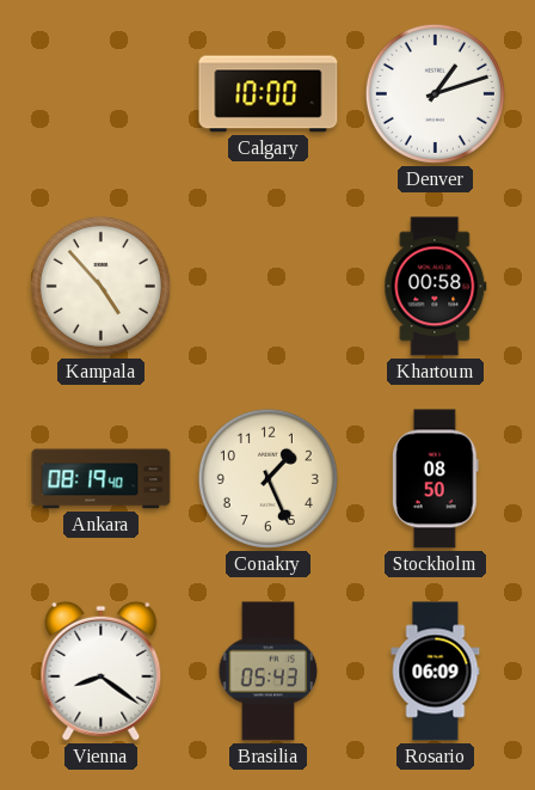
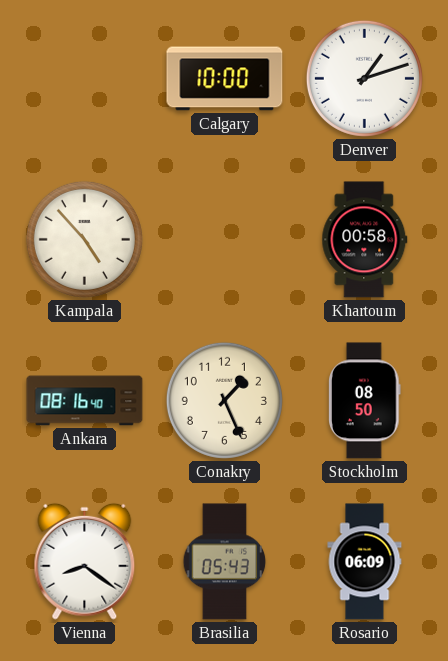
Ankara: 08:19 -> 08:16 (85, 401)
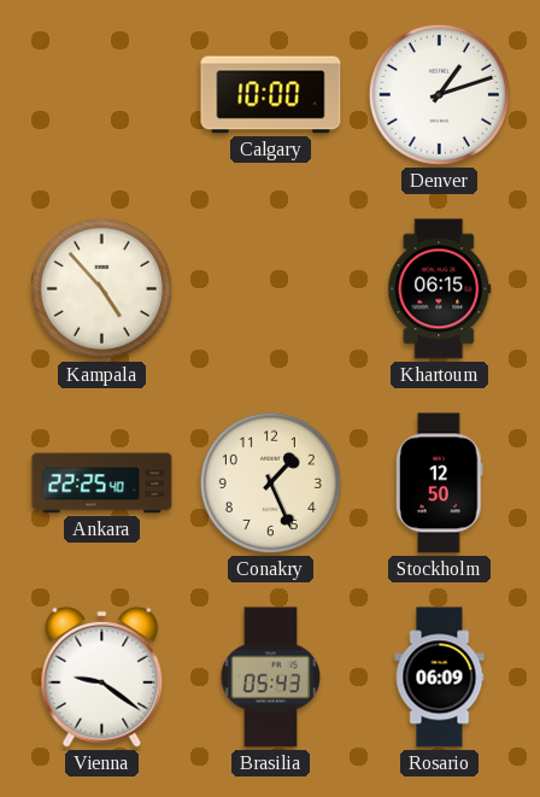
Khartoum: 00:58 -> 06:15 (440, 289)
Ankara: 08:16 -> 22:25 (102, 484)
Stockholm: 08:50 -> 12:50 (440, 484)
Vienna: 8:21 -> 9:21 (102, 676)
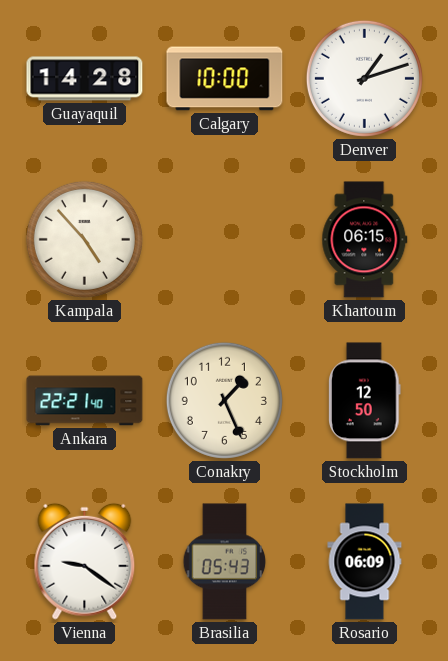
Guayaquil: none -> 14:28 (85, 79)
Ankara: 22:25 -> 22:21 (85, 401)
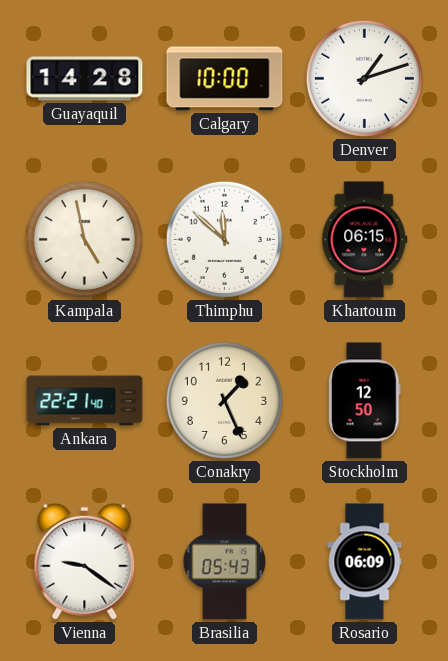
Kampala: 4:53 -> 4:58 (84, 239)
Thimphu: none -> 11:52 (224, 239)
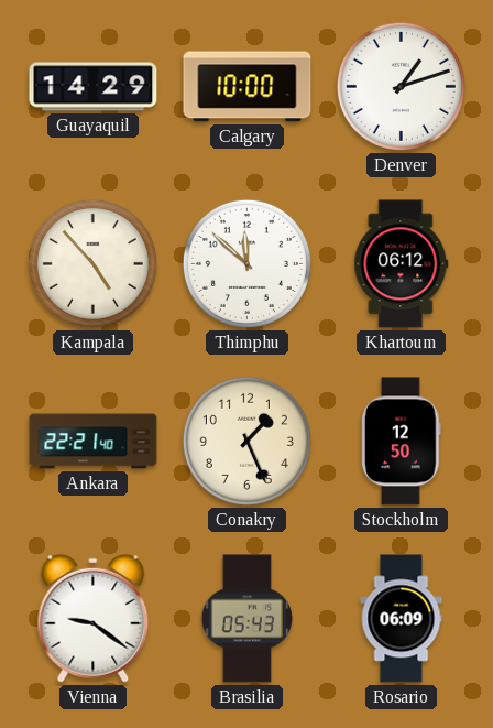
Guayaquil: 14:28 -> 14:29 (94, 87)
Kampala: 4:58 -> 4:53 (92, 263)
Khartoum: 06:15 -> 06:12 (402, 264)
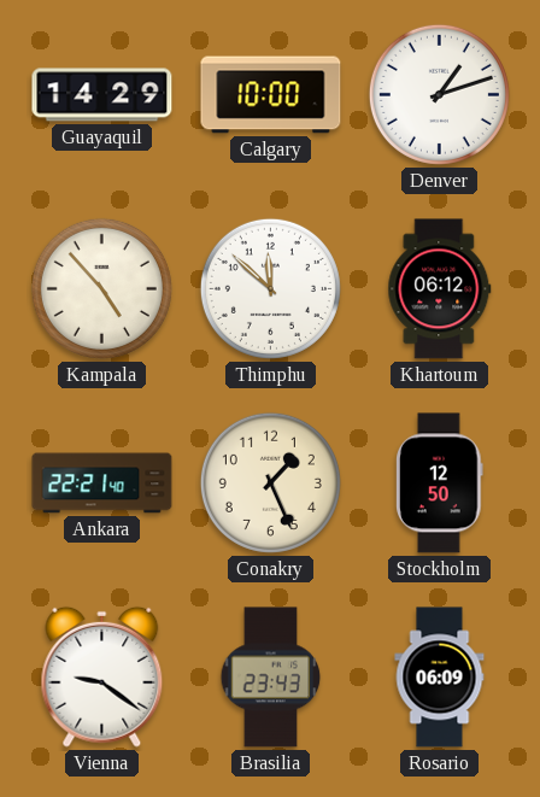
Brasilia: 05:43 -> 23:43 (271, 678)
